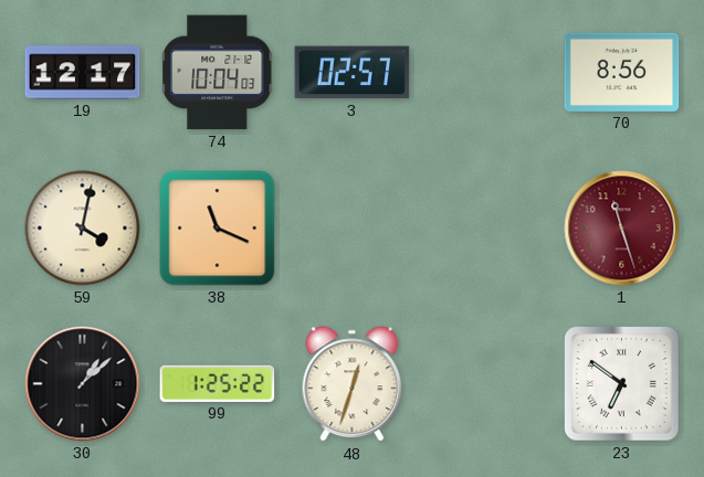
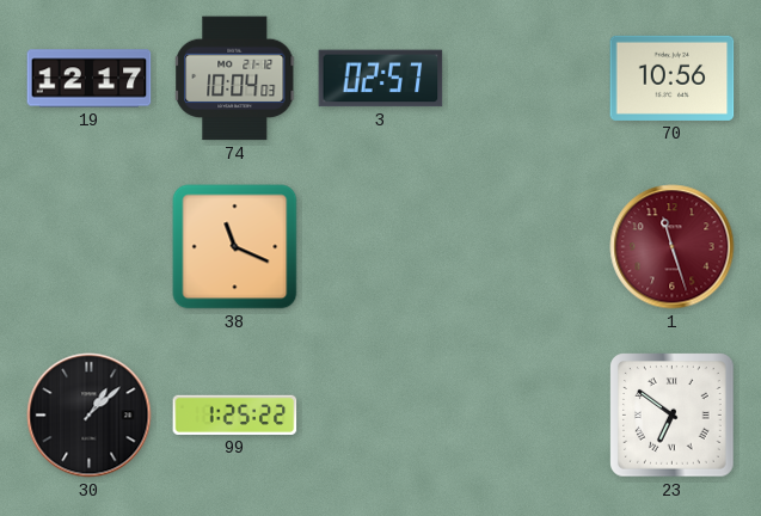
70: 8:56 -> 10:56 (673, 78)
59: 4:02 -> none (83, 229)
48: 12:33 -> none (353, 384)
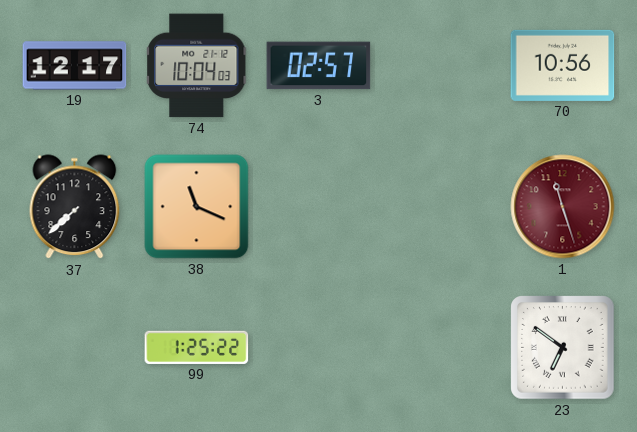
37: none -> 7:38 (75, 207)
30: 1:08 -> none (90, 416)
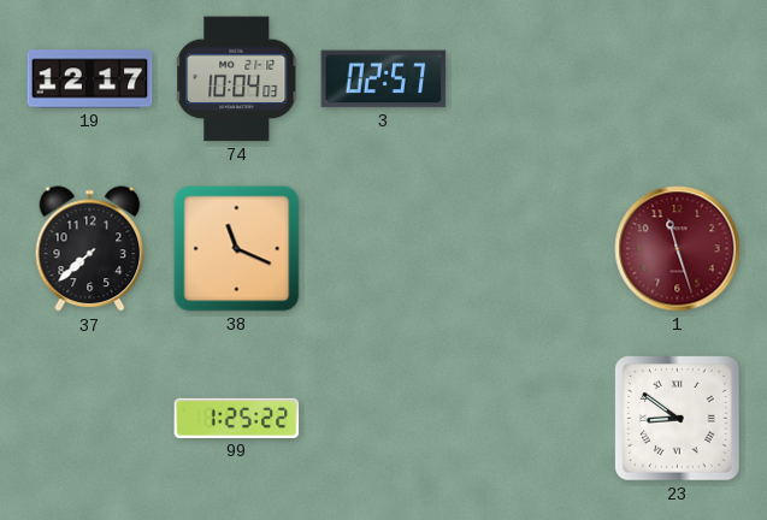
70: 10:56 -> none (563, 65)
23: 6:51 -> 8:51 (678, 419)
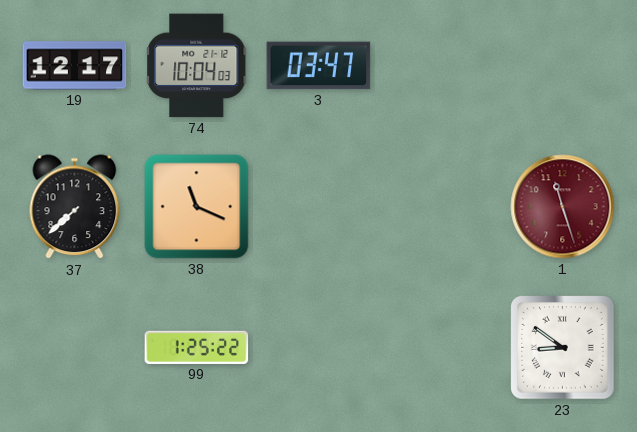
3: 02:57 -> 03:47 (319, 66)
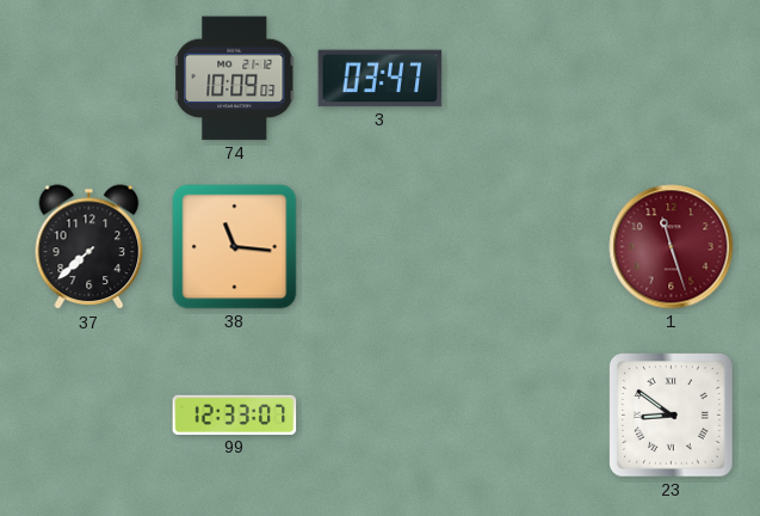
19: 12:17 -> none (75, 66)
74: 10:04 -> 10:09 (235, 79)
38: 11:19 -> 11:16 (235, 247)
99: 1:25 -> 12:33 (235, 414)
